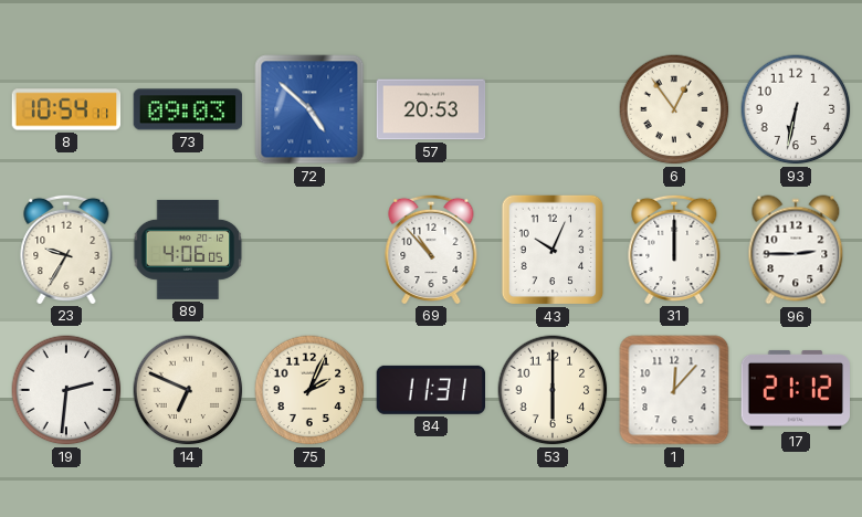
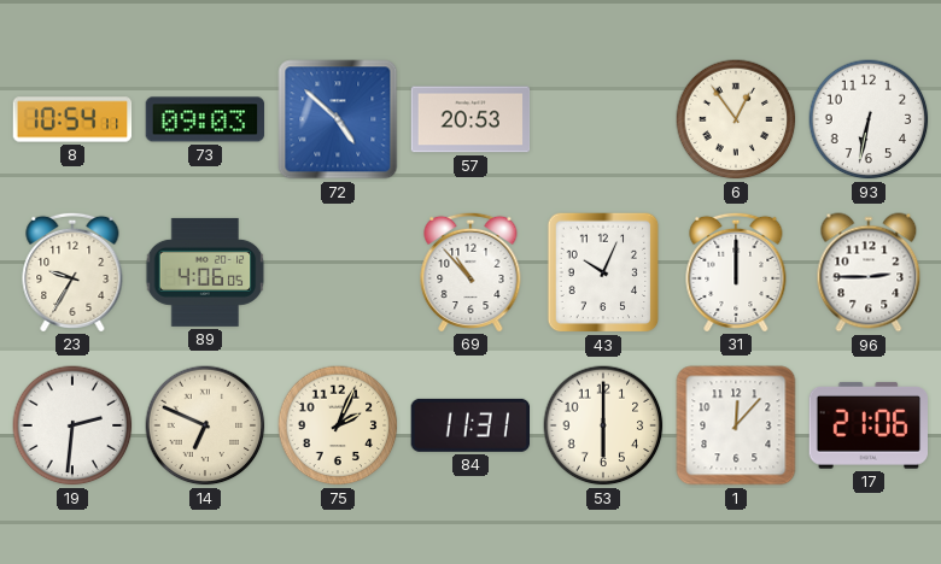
17: 21:12 -> 21:06 (867, 425)
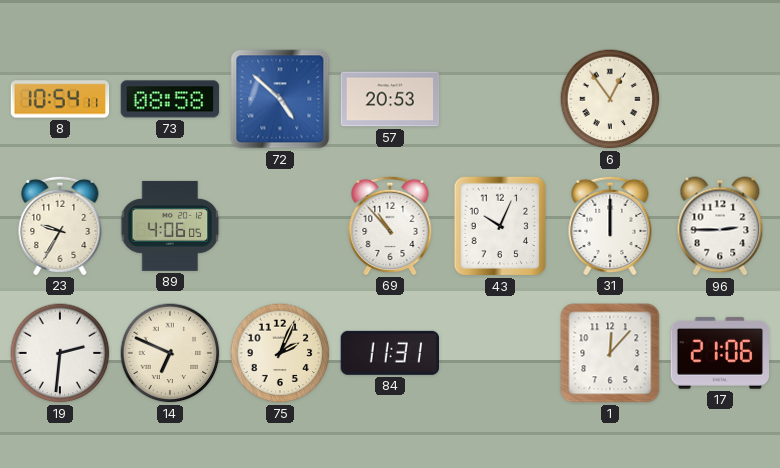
73: 09:03 -> 08:58 (170, 99)
93: 6:32 -> none (869, 119)
53: 6:00 -> none (603, 425)
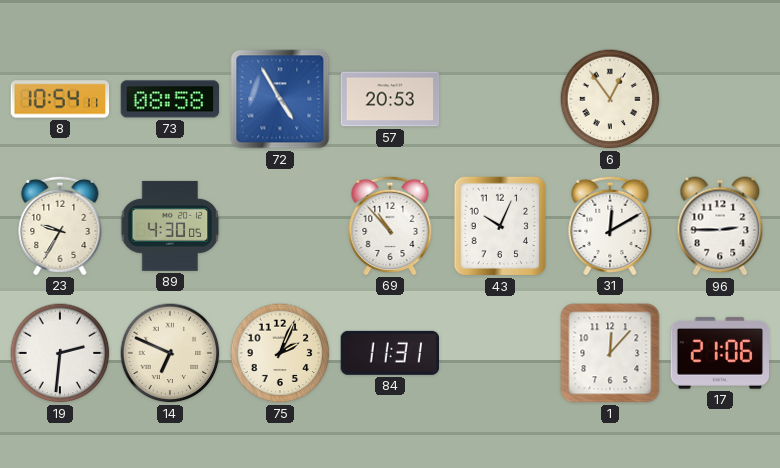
72: 4:52 -> 4:55 (280, 99)
89: 4:06 -> 4:30 (170, 226)
31: 12:00 -> 12:10 (610, 225)
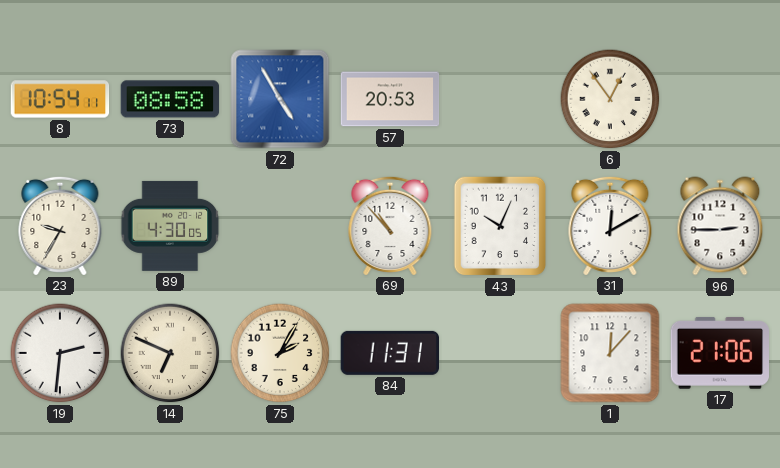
75: 2:04 -> 2:05 (280, 353)
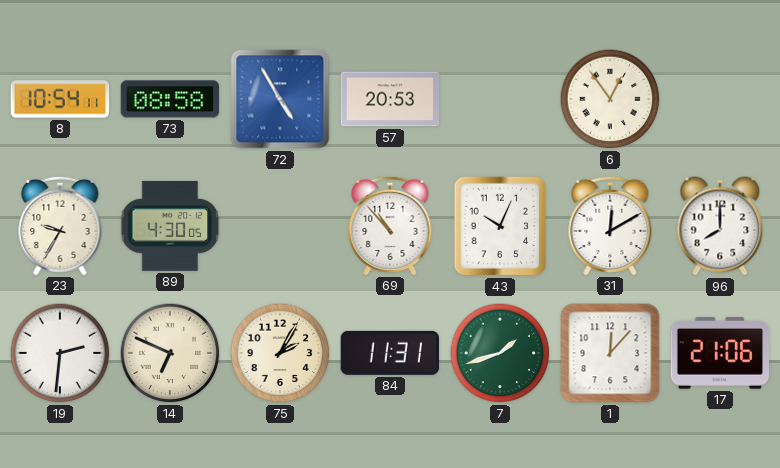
96: 2:45 -> 8:00 (720, 226)
7: none -> 1:42 (500, 353)
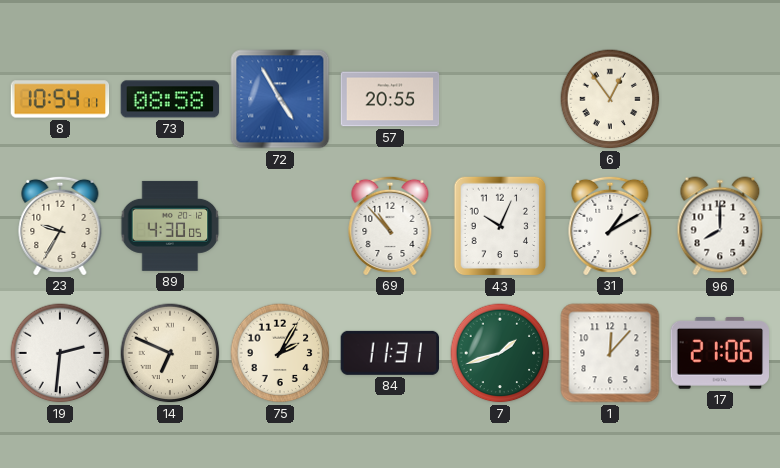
57: 20:53 -> 20:55 (390, 99)
31: 12:10 -> 1:10 (610, 225)
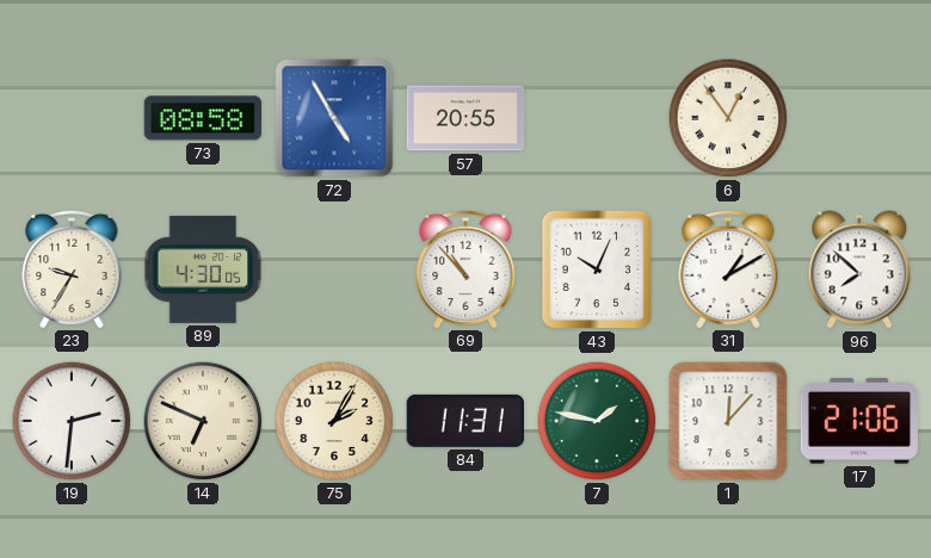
8: 10:54 -> none (60, 99)
96: 8:00 -> 7:52 (859, 269)
7: 1:42 -> 1:47 (597, 421)
